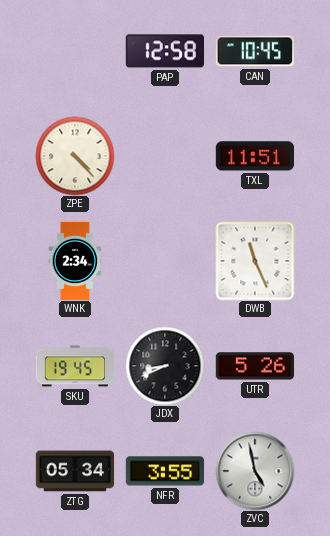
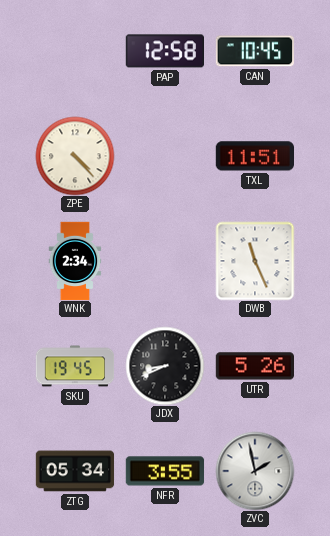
ZVC: 4:58 -> 1:58 (255, 471)
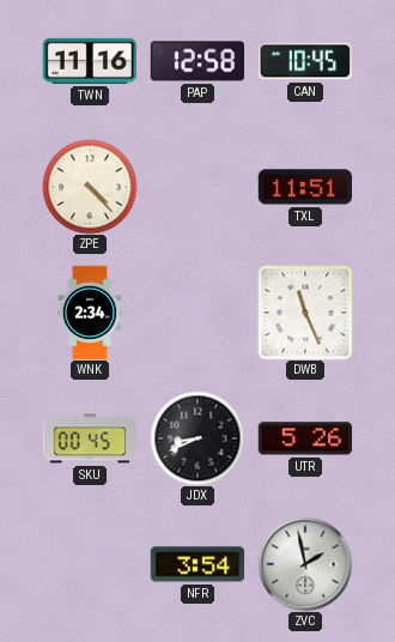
TWN: none -> 11:16 (89, 61)
SKU: 19:45 -> 00:45 (90, 438)
ZTG: 05:34 -> none (75, 471)
NFR: 3:55 -> 3:54 (197, 564)
